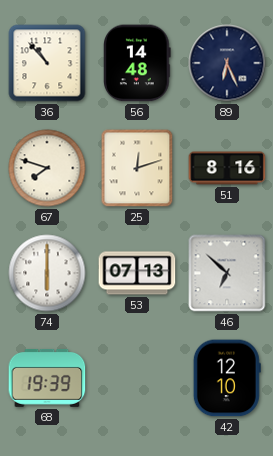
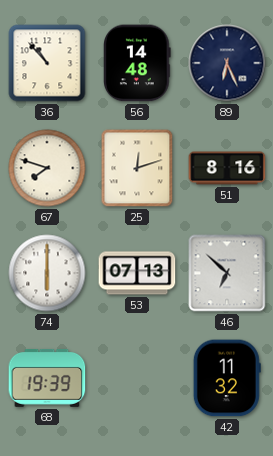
42: 12:10 -> 11:32 (227, 378)
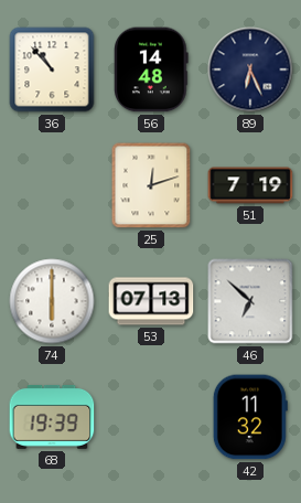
67: 7:48 -> none (47, 168)
51: 8:16 -> 7:19 (250, 185)
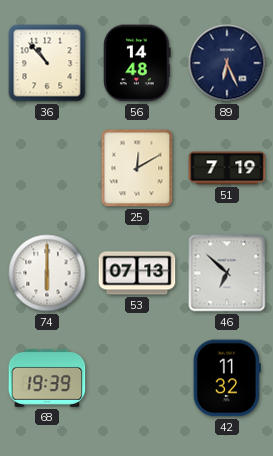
25: 12:12 -> 12:10 (137, 168)
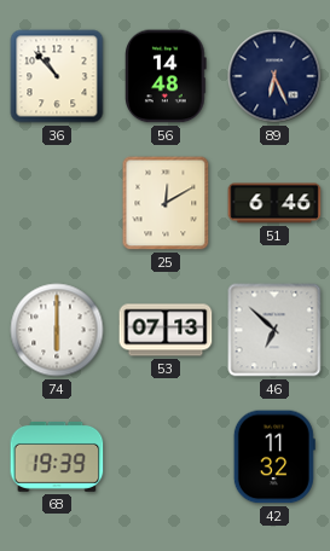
51: 7:19 -> 6:46 (274, 203)
